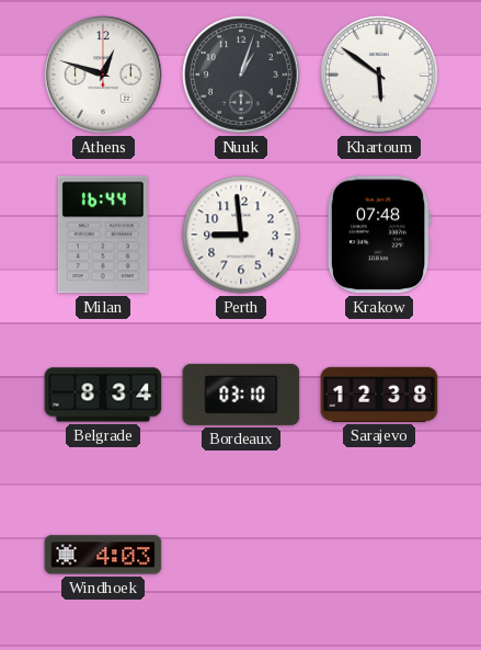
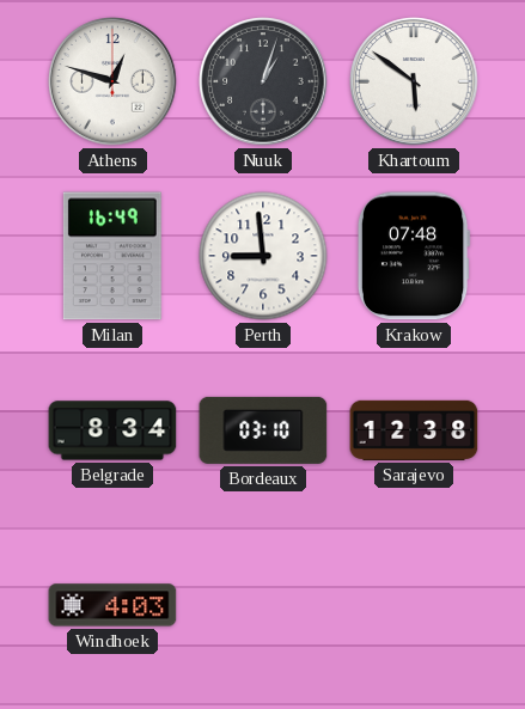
Milan: 16:44 -> 16:49 (112, 256)
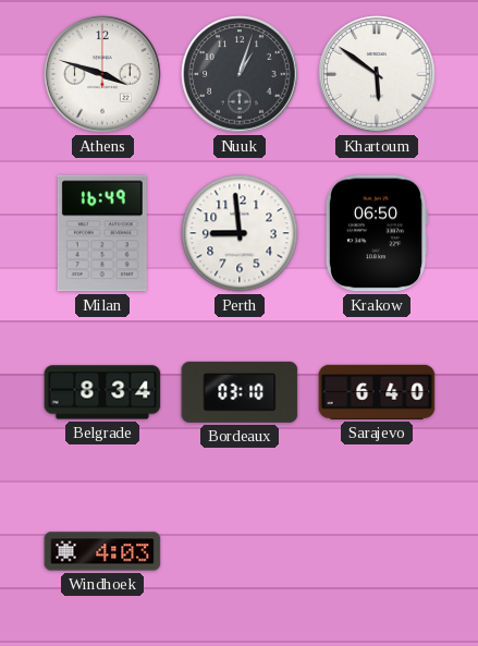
Athens: 12:48 -> 3:48 (102, 74)
Krakow: 07:48 -> 06:50 (377, 233)
Sarajevo: 12:38 -> 6:40 (377, 392)
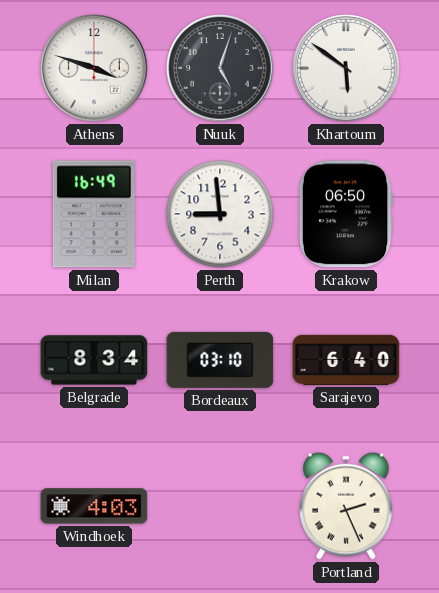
Nuuk: 1:03 -> 5:03 (220, 68)
Portland: none -> 2:26 (347, 506)
